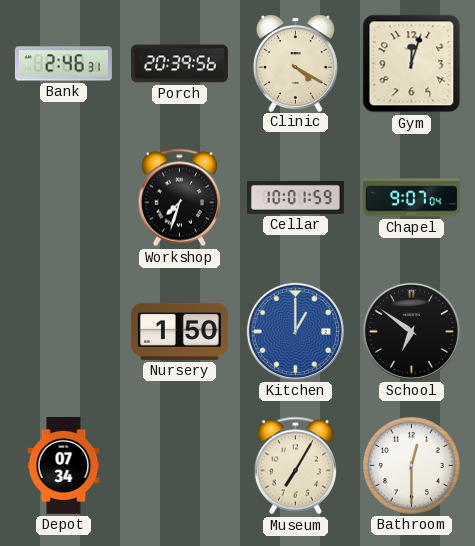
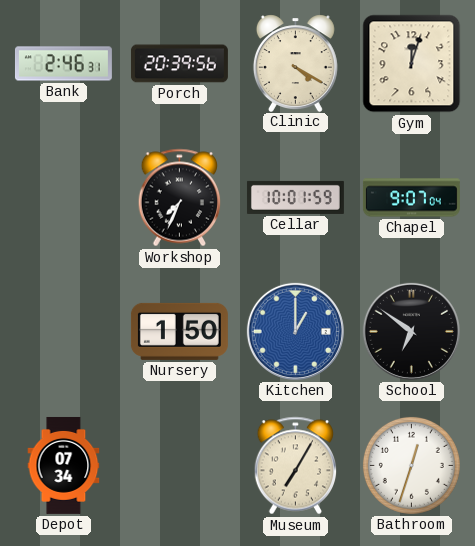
Workshop: 7:33 -> 7:34 (180, 198)
Bathroom: 12:30 -> 12:33 (411, 465)
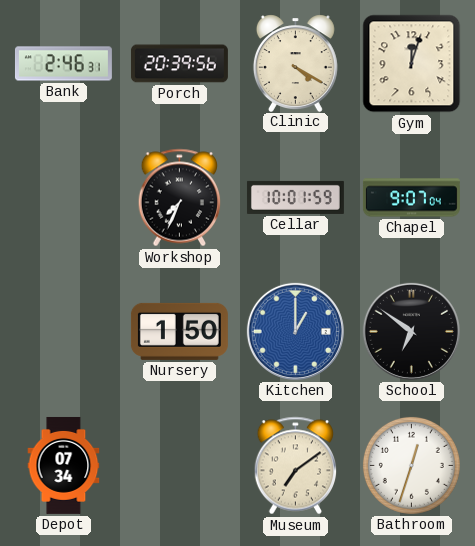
Museum: 7:05 -> 7:09 (296, 466)
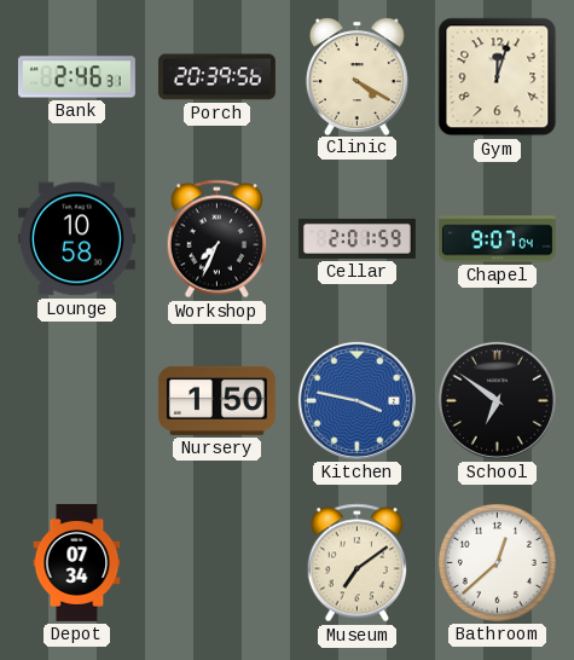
Lounge: none -> 10:58 (76, 239)
Cellar: 10:01 -> 2:01 (356, 238)
Kitchen: 1:00 -> 3:47 (356, 400)
Bathroom: 12:33 -> 12:38 (497, 562)
